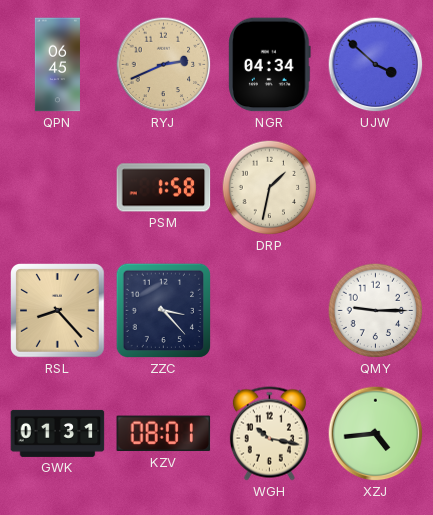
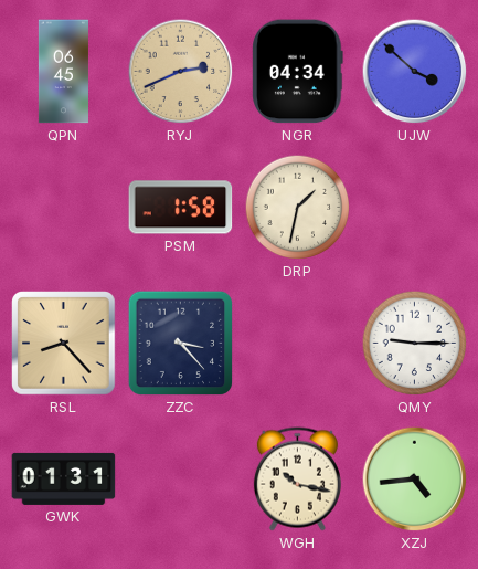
KZV: 08:01 -> none (164, 434)
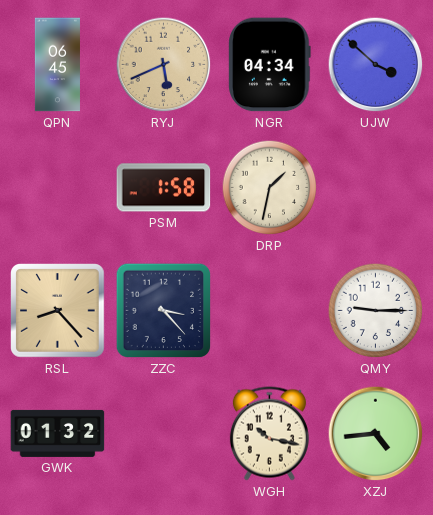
RYJ: 2:41 -> 5:41 (164, 65)
GWK: 01:31 -> 01:32 (58, 433)
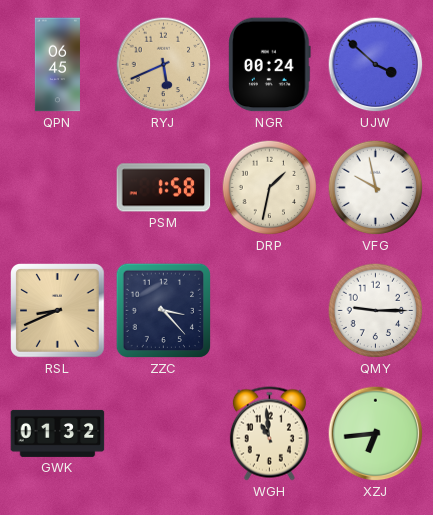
NGR: 04:34 -> 00:24 (270, 65)
VFG: none -> 9:58 (376, 188)
RSL: 8:23 -> 8:41 (58, 311)
WGH: 10:17 -> 10:59 (269, 434)
XZJ: 4:44 -> 6:44 (376, 434)
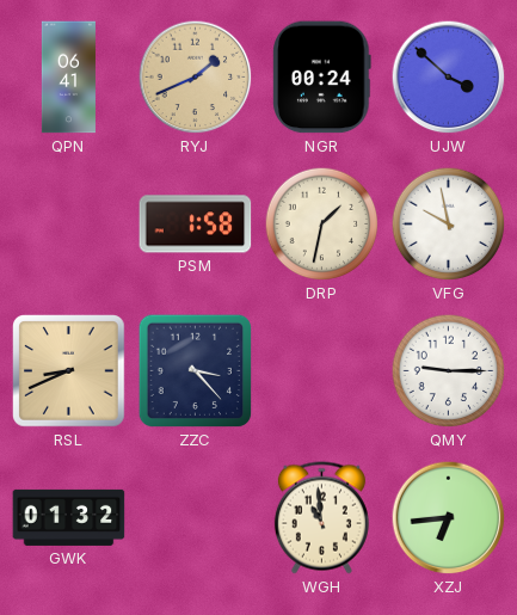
QPN: 06:45 -> 06:41 (68, 78)
RYJ: 5:41 -> 1:41 (196, 78)
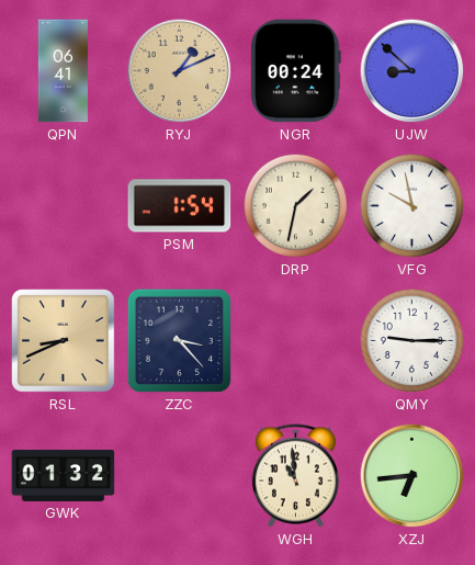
RYJ: 1:41 -> 1:11 (180, 71)
UJW: 3:52 -> 8:52 (412, 71)
PSM: 1:58 -> 1:54 (180, 206)
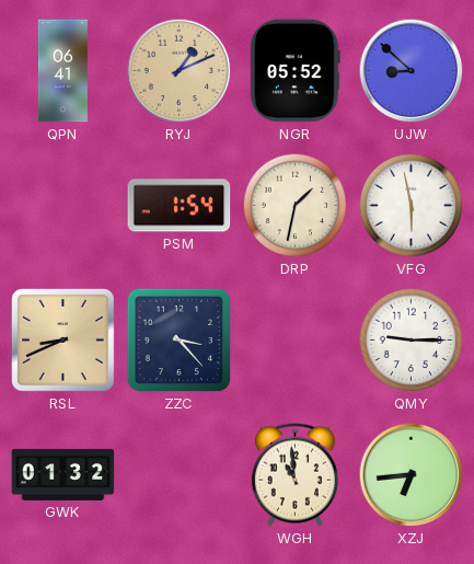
NGR: 00:24 -> 05:52 (296, 71)
VFG: 9:58 -> 5:58 (412, 206)
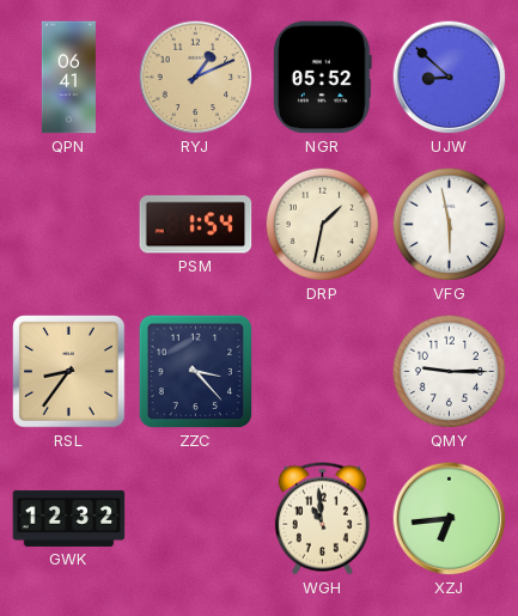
RSL: 8:41 -> 8:36 (69, 372)
GWK: 01:32 -> 12:32 (69, 518)
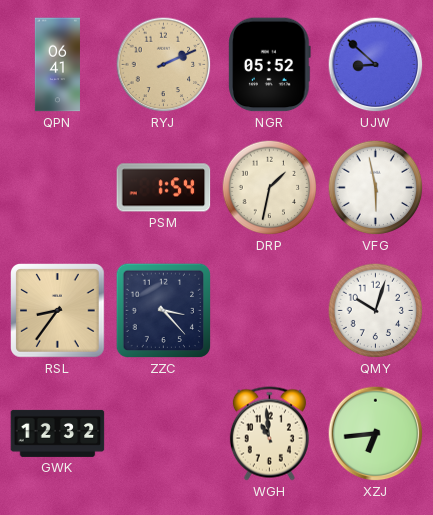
RYJ: 1:11 -> 2:11 (164, 65)
QMY: 9:15 -> 10:03 (376, 311)
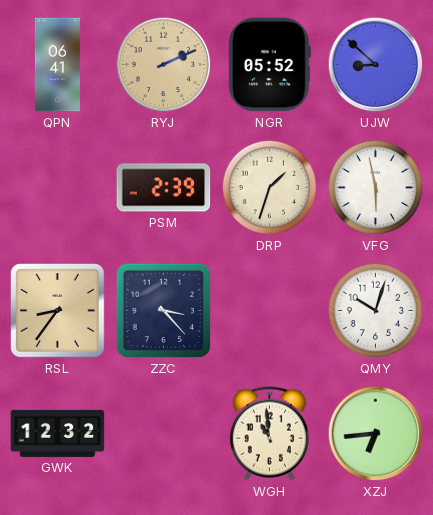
PSM: 1:54 -> 2:39 (164, 188)
DRP: 1:32 -> 1:33 (270, 188)
